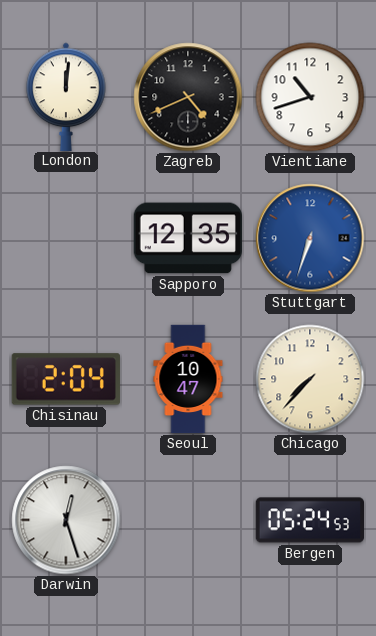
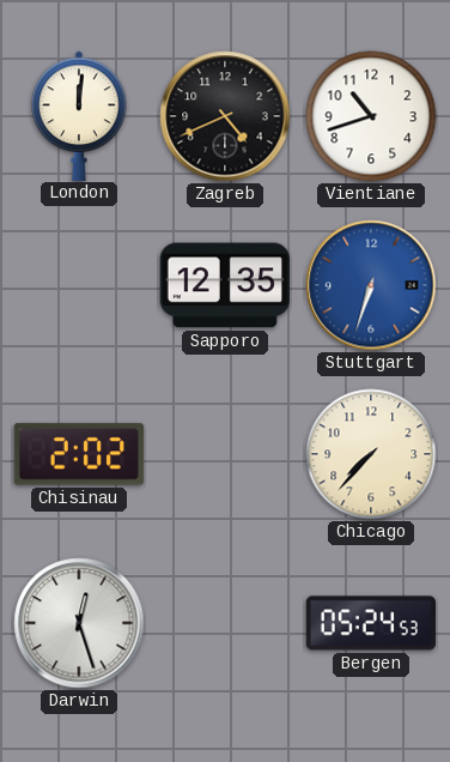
Chisinau: 2:04 -> 2:02 (79, 454)
Seoul: 10:47 -> none (188, 379)
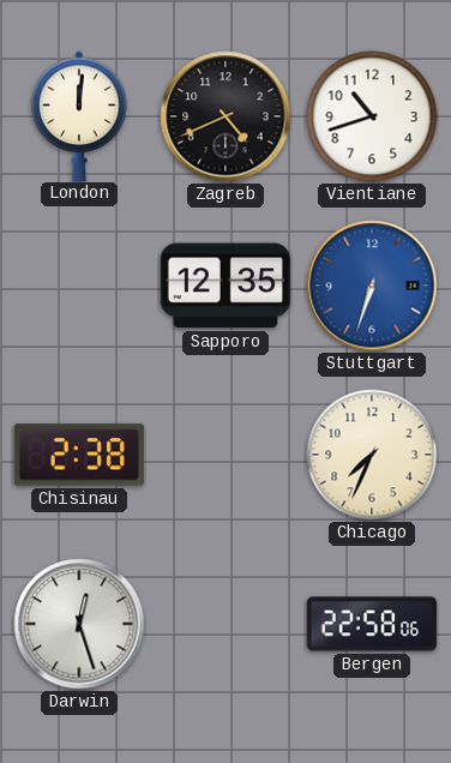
Chisinau: 2:02 -> 2:38 (79, 455)
Chicago: 7:37 -> 7:34 (372, 455)
Bergen: 05:24 -> 22:58 (371, 624)
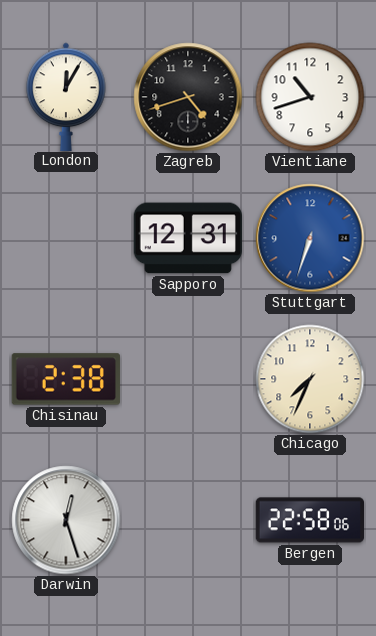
London: 12:01 -> 12:05 (66, 96)
Zagreb: 4:41 -> 4:42 (188, 97)
Sapporo: 12:35 -> 12:31 (188, 238)
